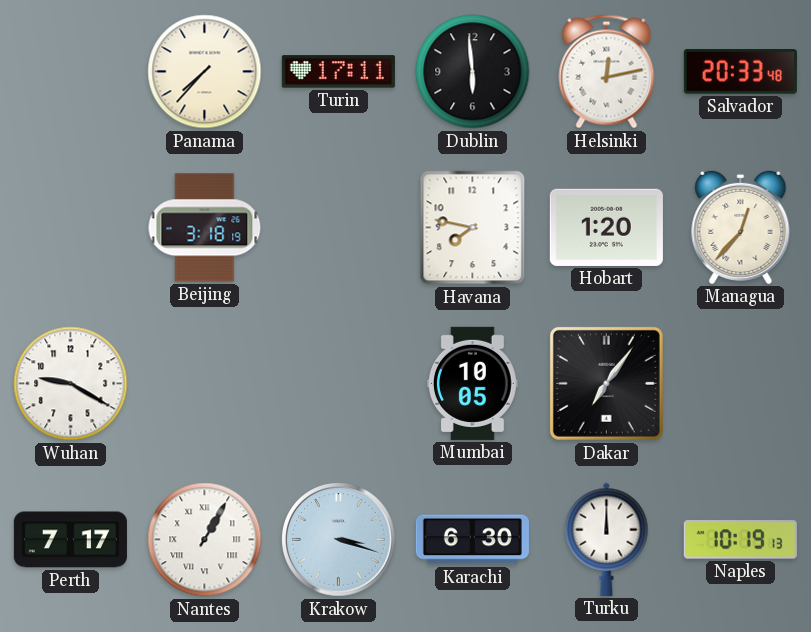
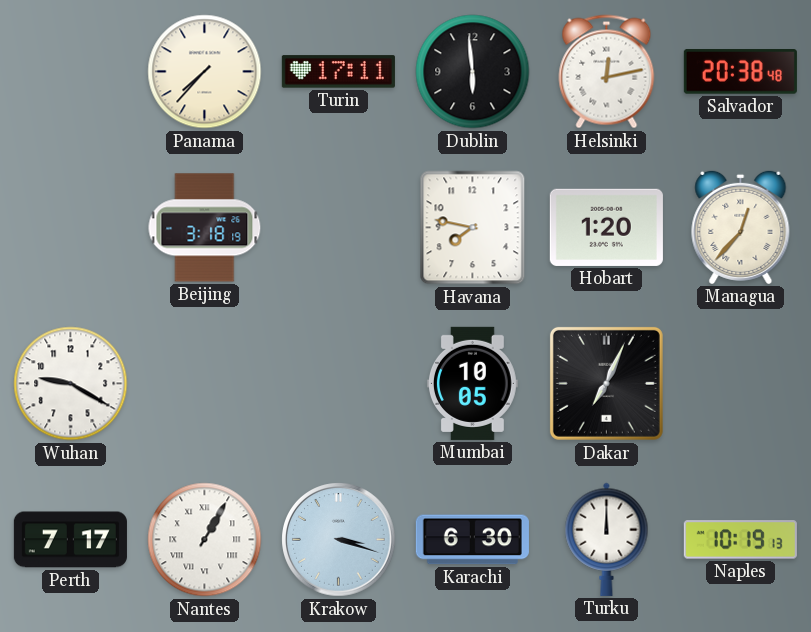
Salvador: 20:33 -> 20:38 (740, 72)
Dakar: 7:06 -> 7:04 (606, 383)
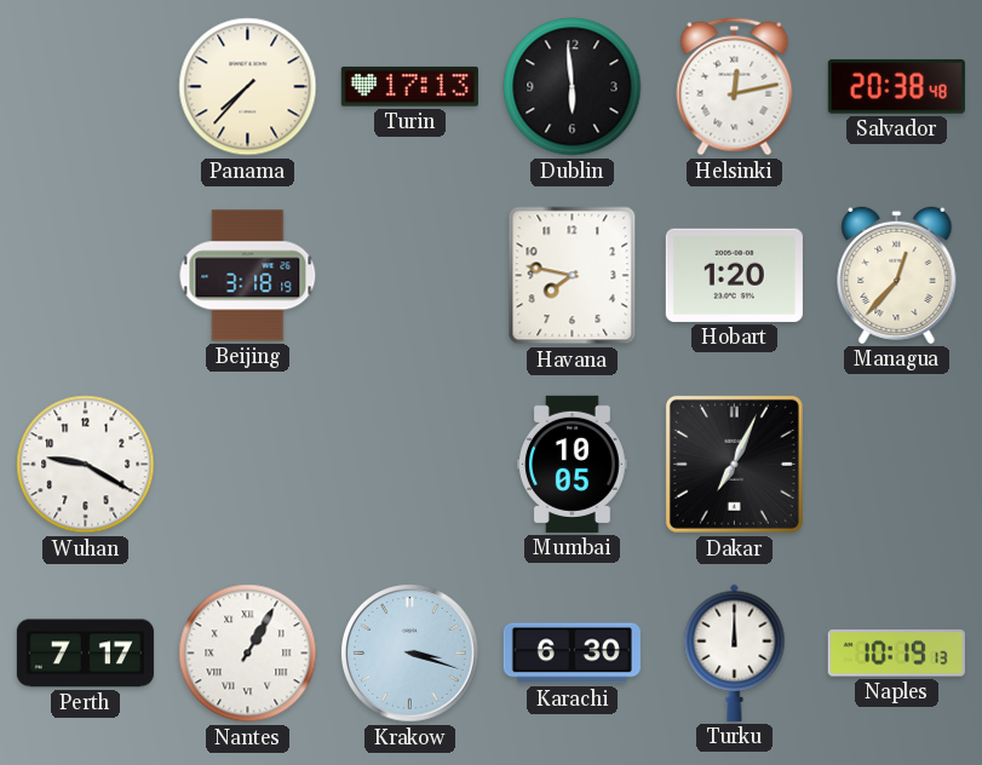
Turin: 17:11 -> 17:13 (409, 87)
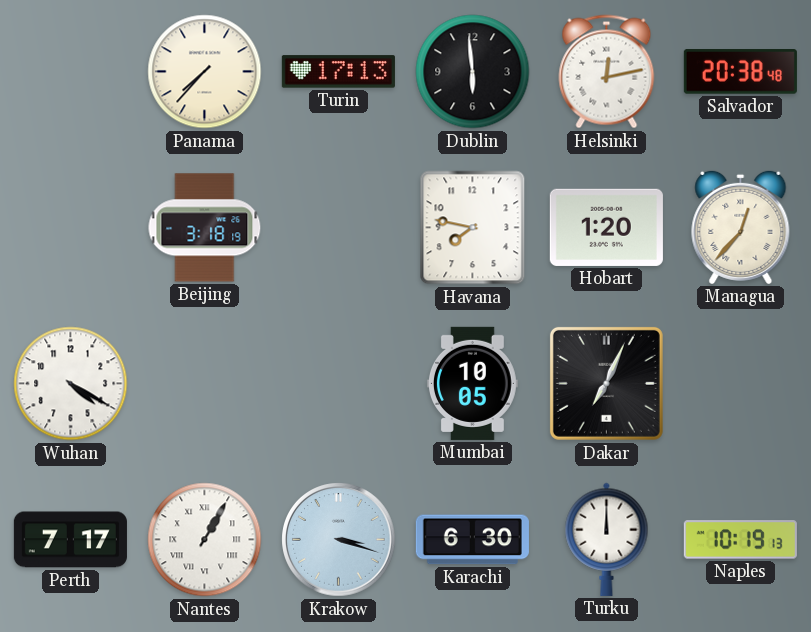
Wuhan: 9:20 -> 4:20 (71, 384)
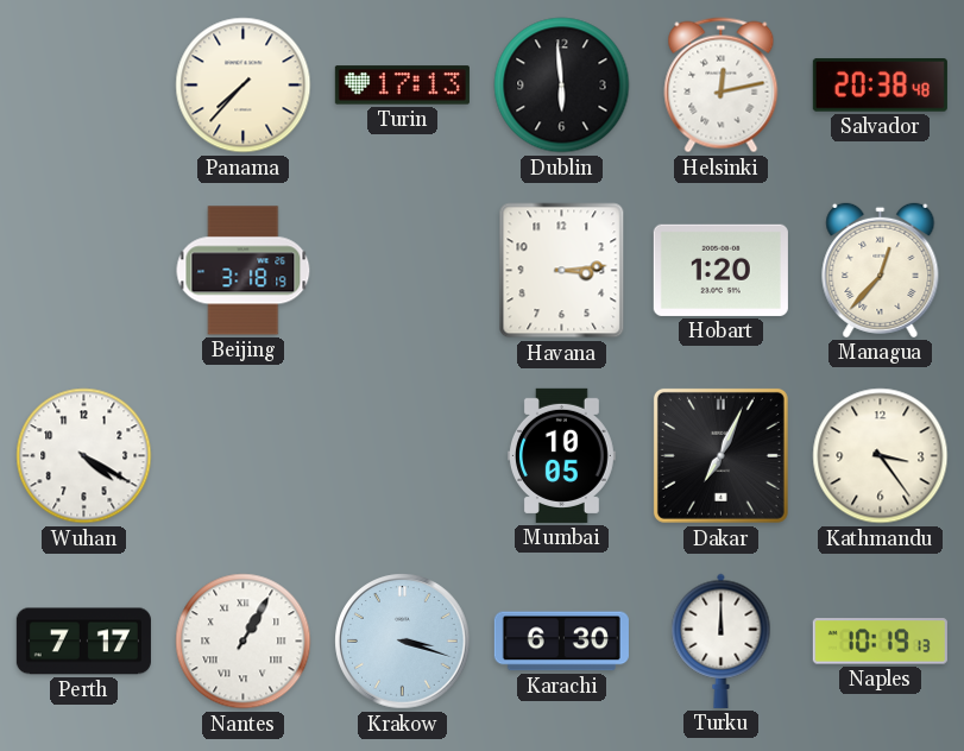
Havana: 7:47 -> 3:14 (562, 271)
Kathmandu: none -> 3:24 (881, 456)
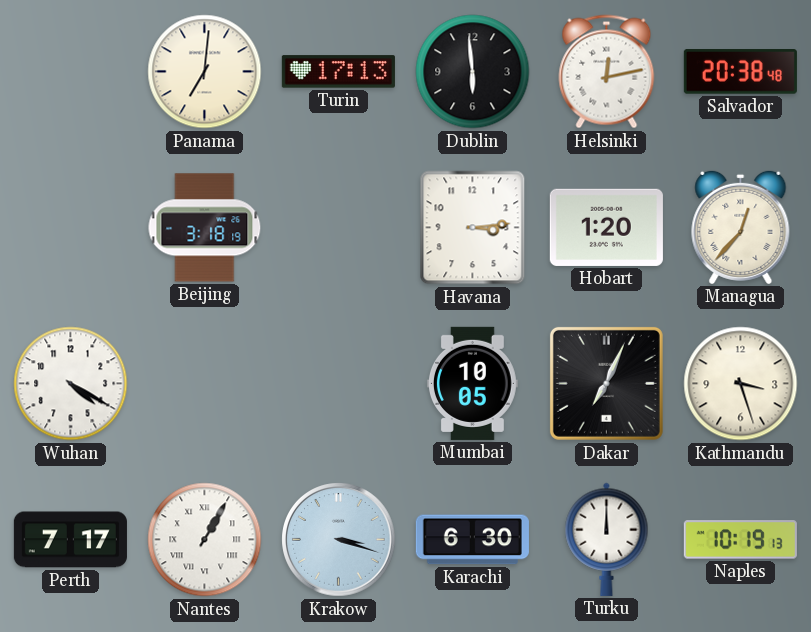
Panama: 7:37 -> 7:01 (205, 72)
Kathmandu: 3:24 -> 3:27 (741, 384)
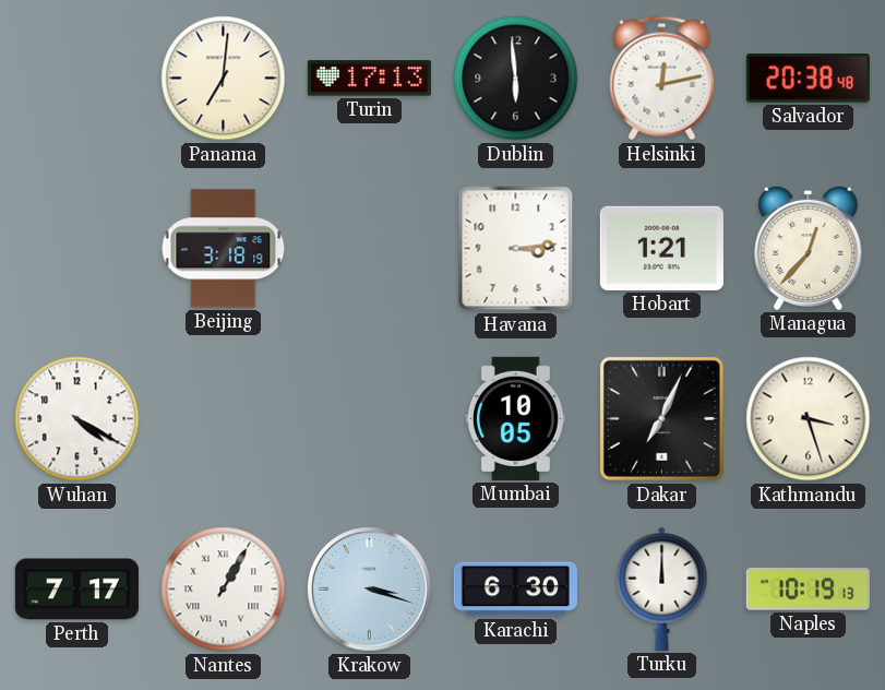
Hobart: 1:20 -> 1:21 (661, 248)
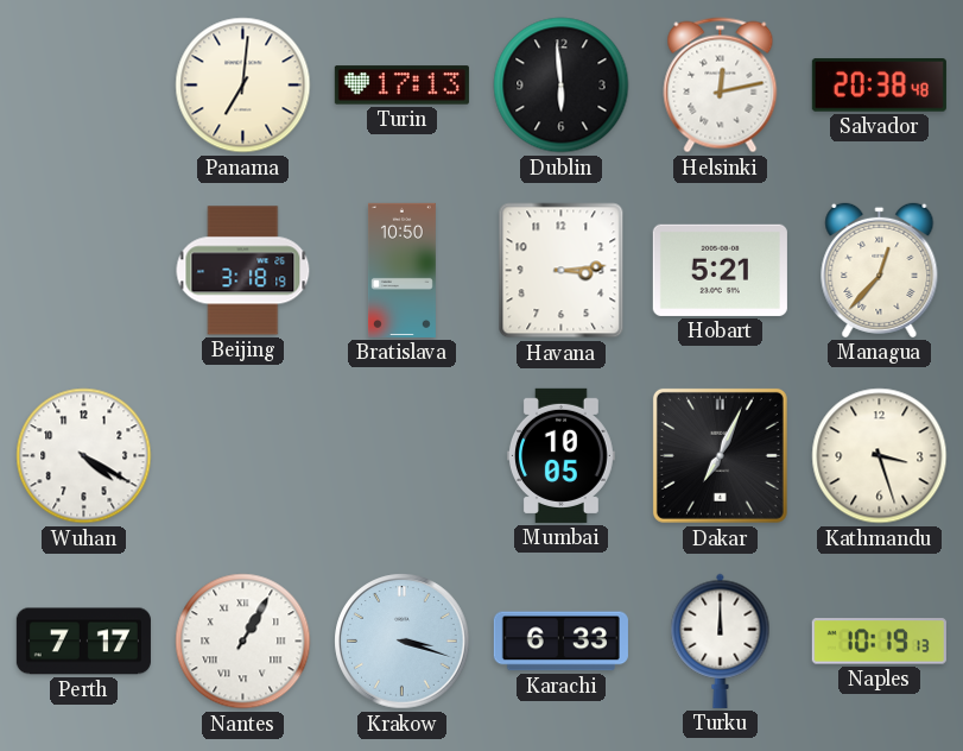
Bratislava: none -> 10:50 (401, 270)
Hobart: 1:21 -> 5:21 (720, 270)
Karachi: 6:30 -> 6:33 (560, 642)
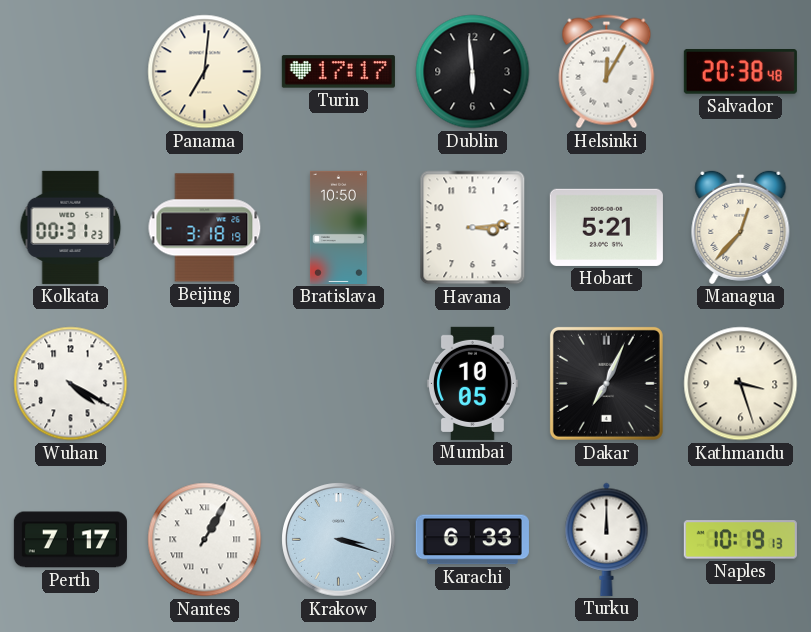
Turin: 17:13 -> 17:17 (338, 72)
Helsinki: 12:13 -> 12:05 (607, 72)
Kolkata: none -> 00:31 (71, 227)
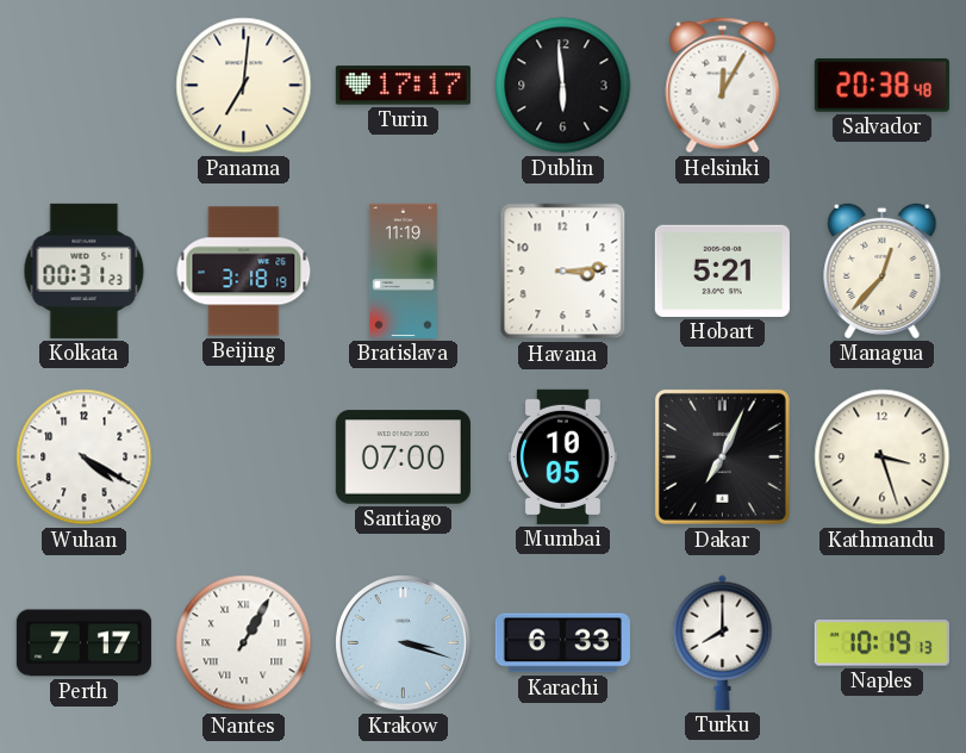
Bratislava: 10:50 -> 11:19 (403, 270)
Santiago: none -> 07:00 (403, 458)
Turku: 12:00 -> 8:00 (723, 642)
